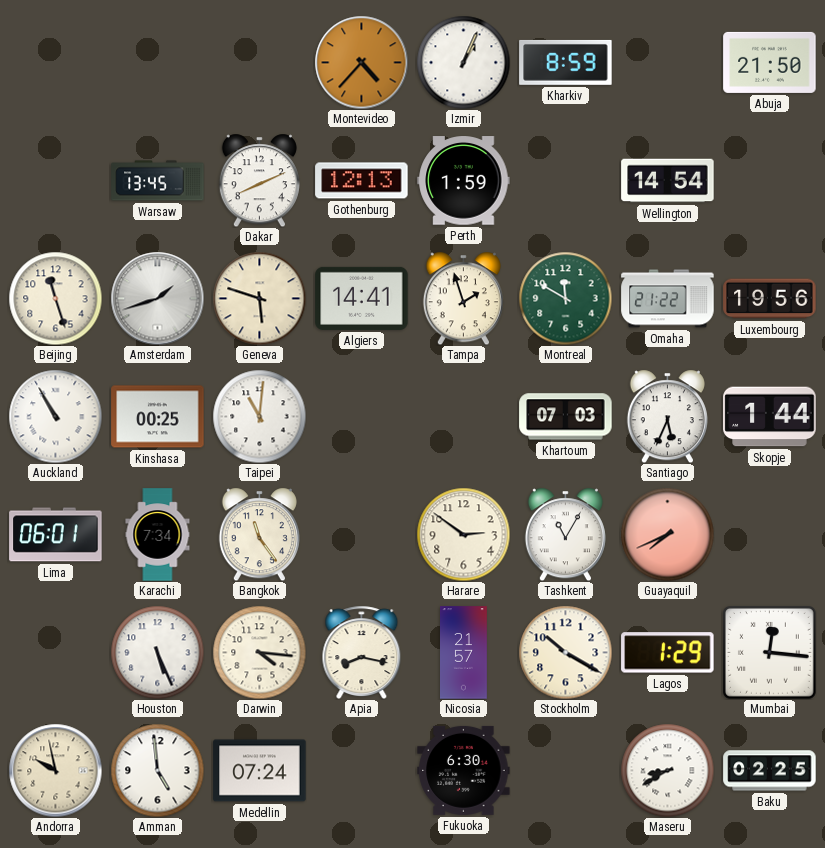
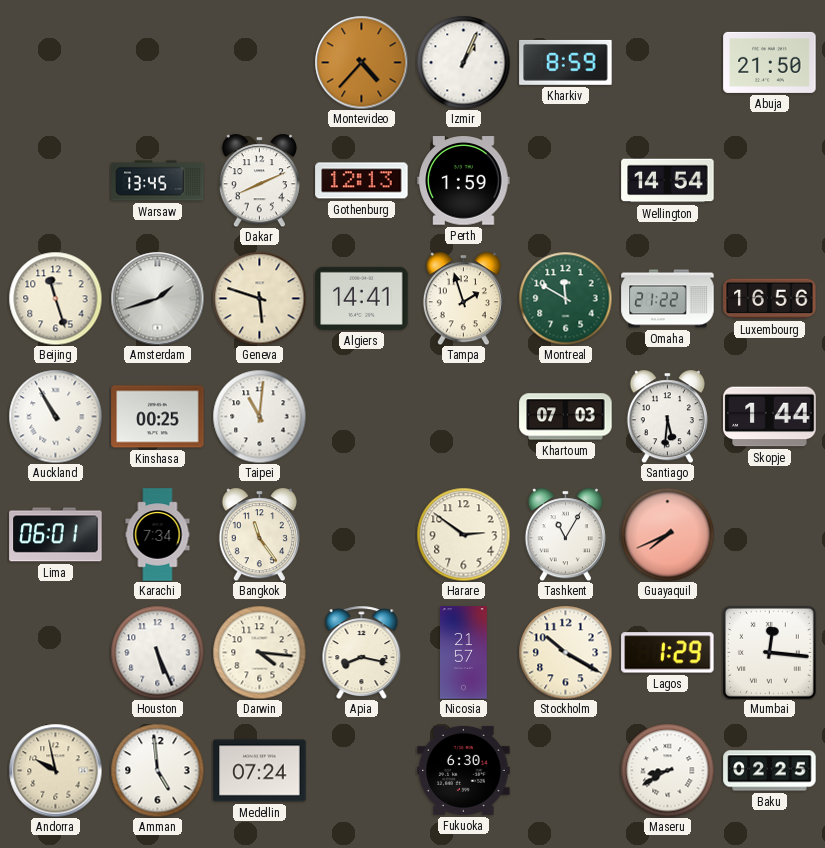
Luxembourg: 19:56 -> 16:56 (770, 299)
Santiago: 5:34 -> 5:31 (667, 416)
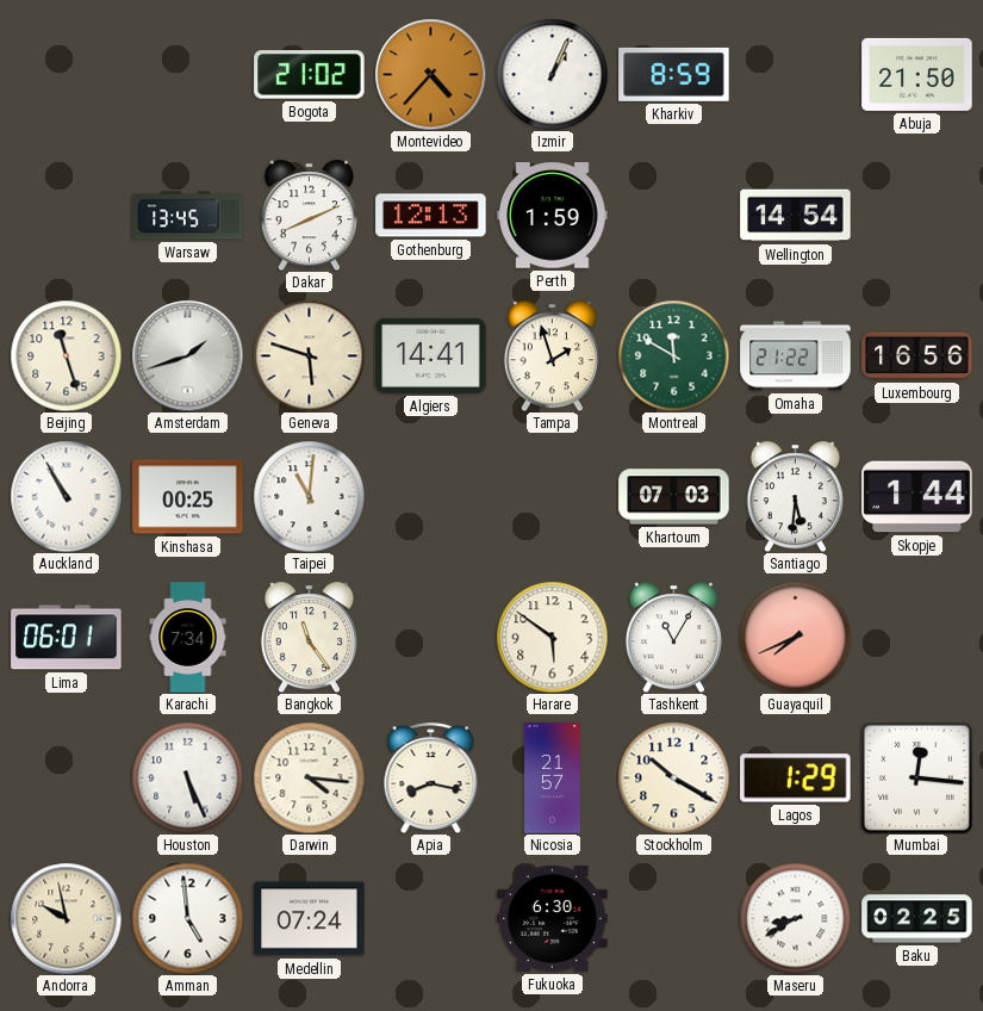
Bogota: none -> 21:02 (310, 75)
Harare: 2:51 -> 5:51 (552, 637)
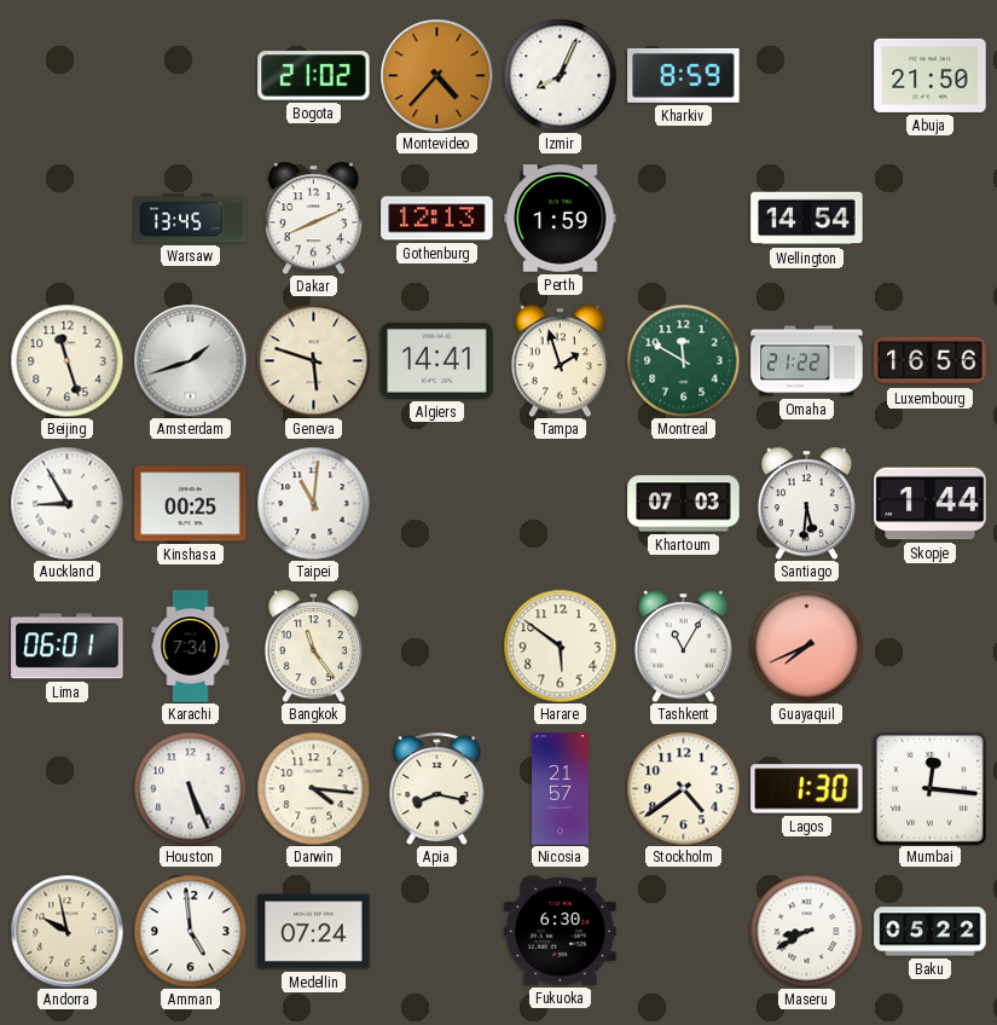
Izmir: 1:04 -> 8:04 (560, 75)
Auckland: 10:55 -> 8:55 (66, 503)
Stockholm: 10:20 -> 4:39 (683, 788)
Lagos: 1:29 -> 1:30 (807, 789)
Baku: 02:25 -> 05:22 (931, 932)
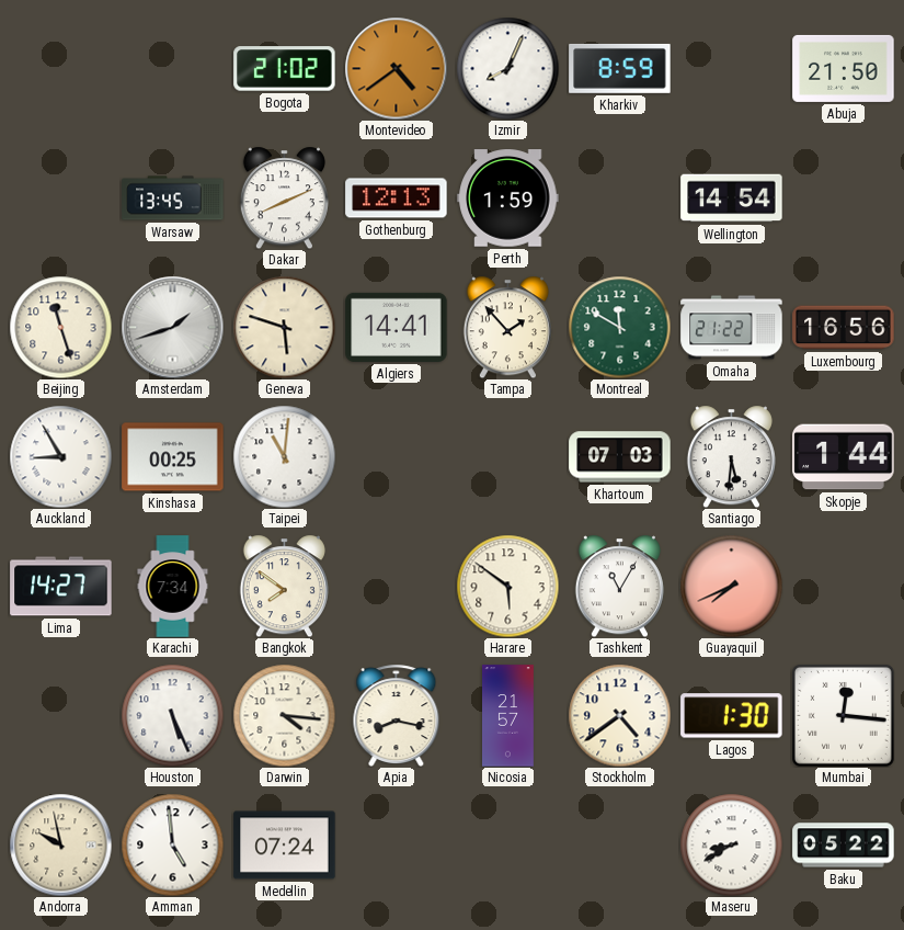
Montevideo: 4:37 -> 4:39 (396, 68)
Tampa: 1:57 -> 1:53 (507, 327)
Lima: 06:01 -> 14:27 (61, 587)
Bangkok: 11:24 -> 7:51 (284, 586)
Fukuoka: 6:30 -> none (561, 931)
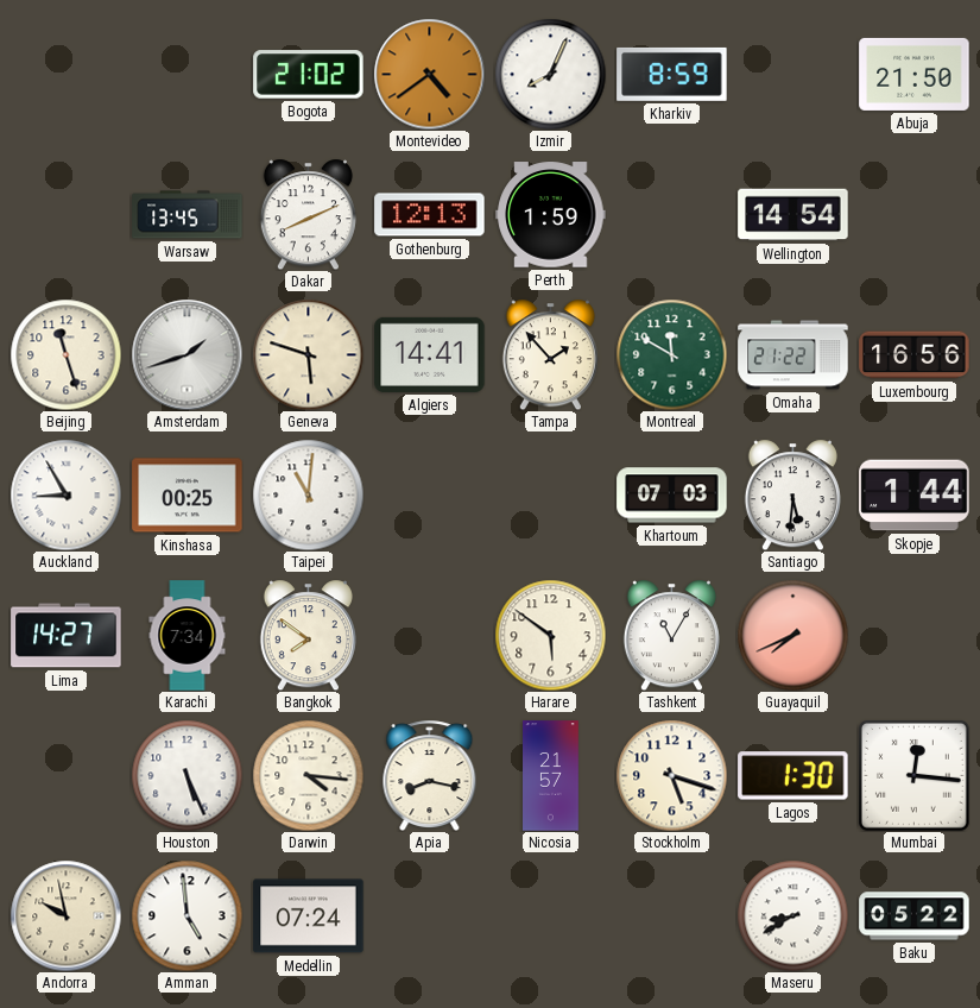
Stockholm: 4:39 -> 5:18 (671, 775)
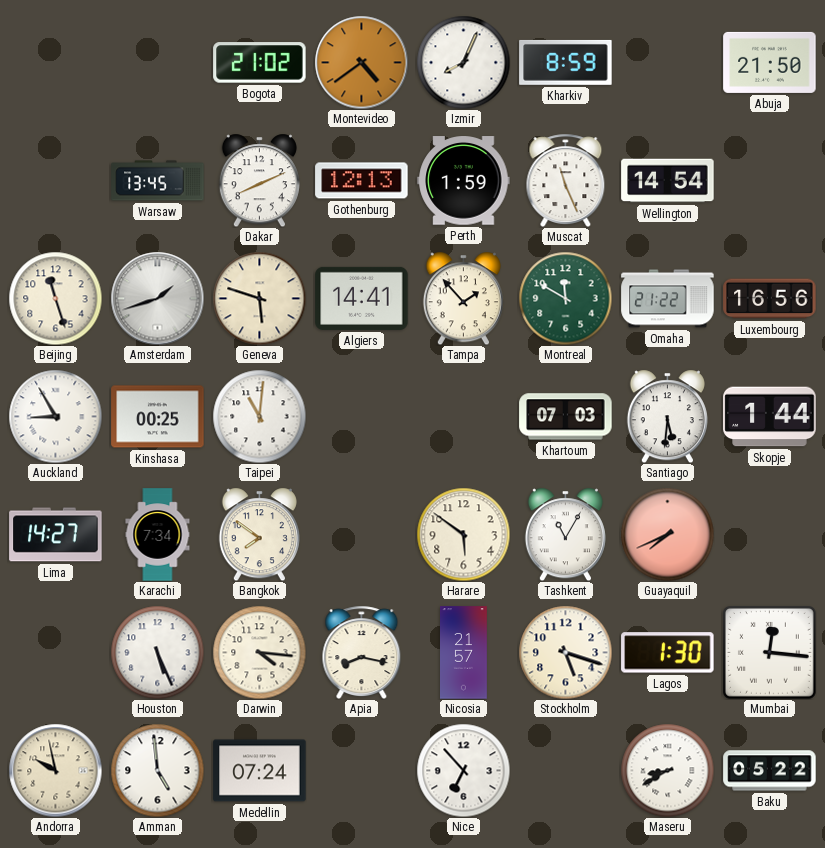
Muscat: none -> 11:26 (566, 180)
Nice: none -> 6:53 (463, 770)
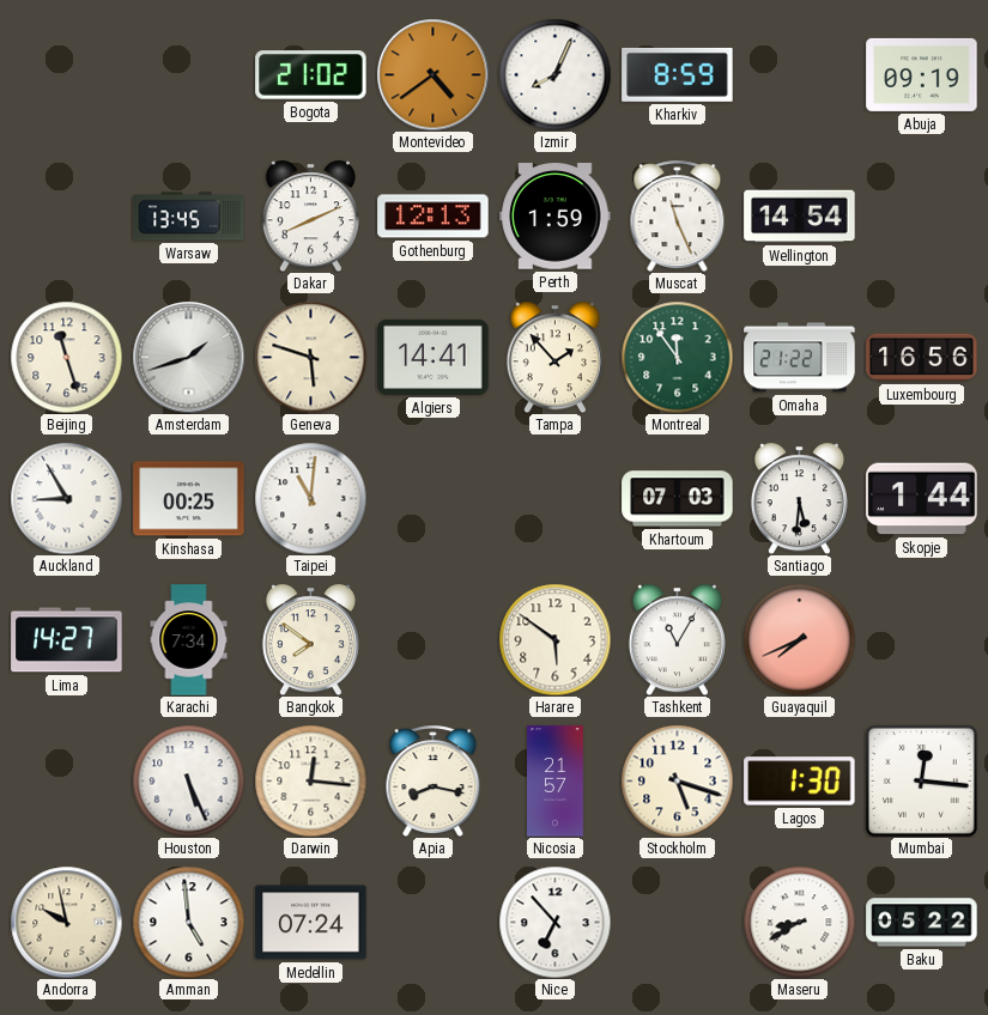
Abuja: 21:50 -> 09:19 (922, 74)
Montreal: 11:50 -> 11:54 (677, 357)
Darwin: 4:16 -> 12:16 (310, 780)
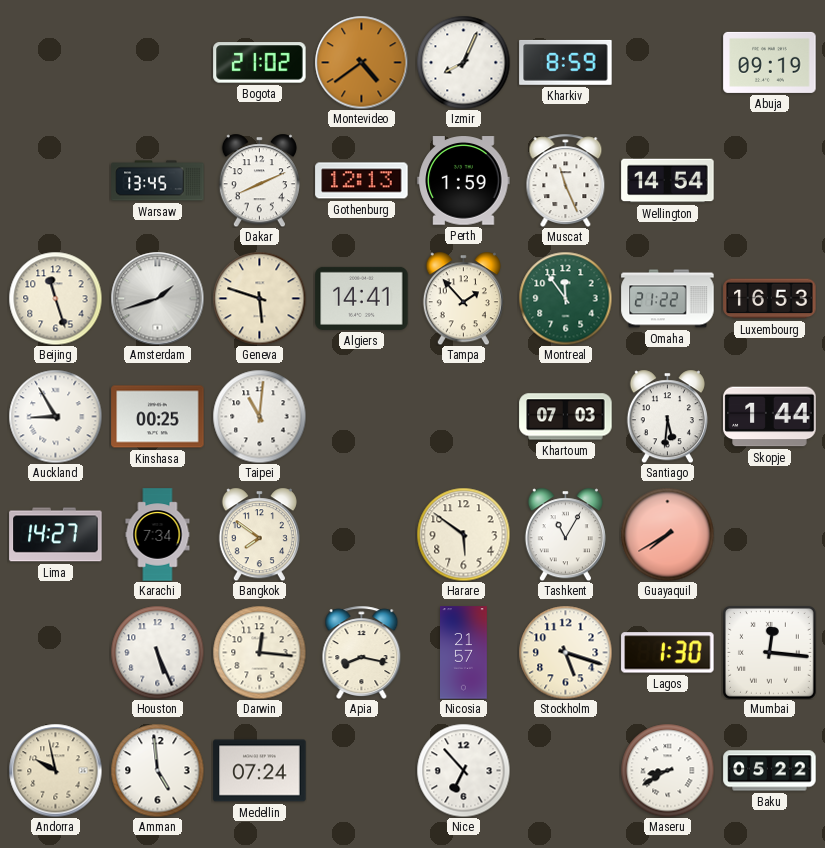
Luxembourg: 16:56 -> 16:53 (770, 299)
Guayaquil: 7:41 -> 7:40 (667, 534)
